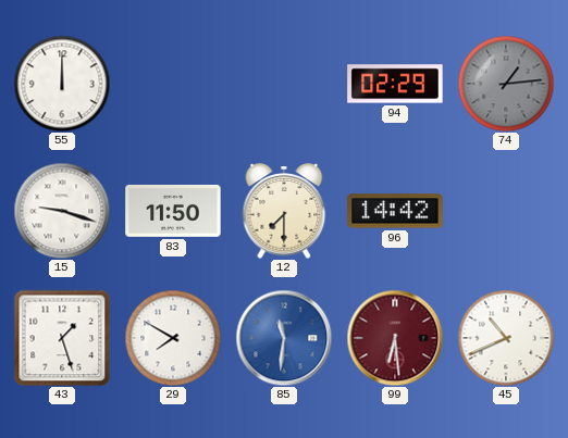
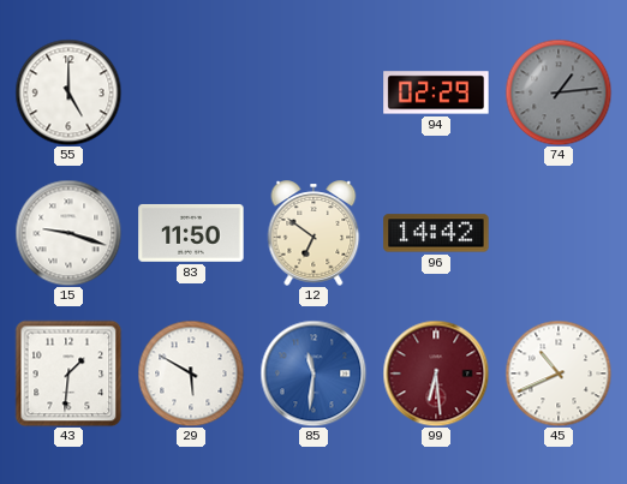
55: 12:00 -> 5:00 (68, 92)
12: 7:30 -> 6:51 (313, 233)
43: 1:27 -> 1:31 (68, 374)
29: 7:50 -> 5:50 (191, 374)
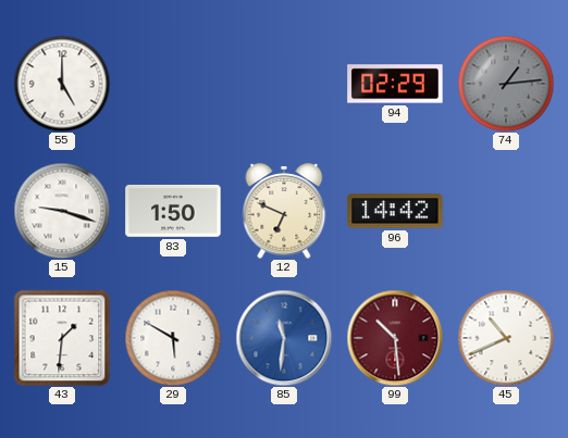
83: 11:50 -> 1:50 (173, 211)
12: 6:51 -> 6:49 (284, 211)
99: 6:29 -> 10:29 (395, 338)
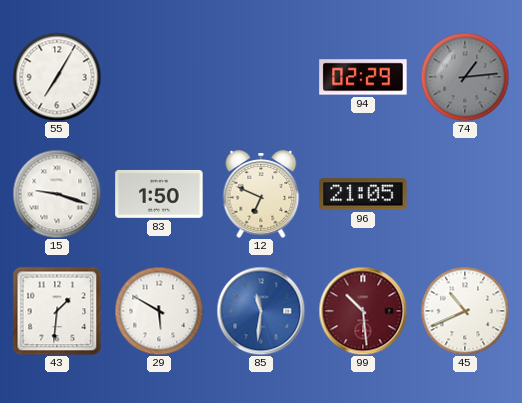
55: 5:00 -> 7:05 (57, 77)
96: 14:42 -> 21:05 (363, 194)
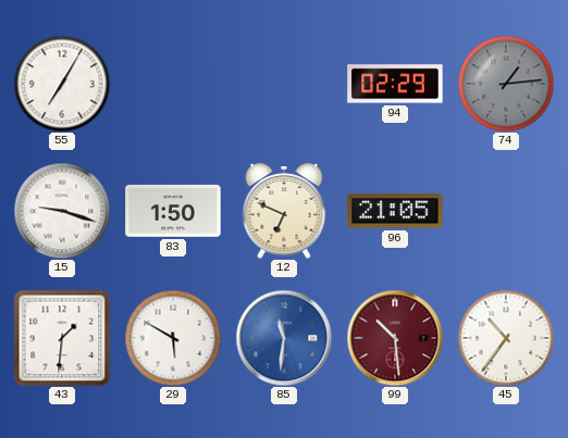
45: 10:41 -> 10:36 (506, 338)
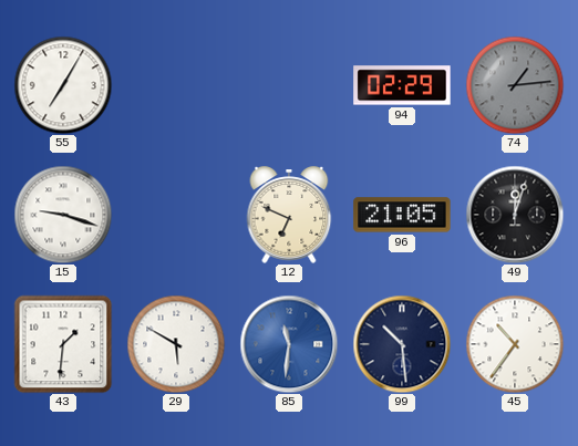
83: 1:50 -> none (173, 211)
49: none -> 12:03 (515, 215)
99 dial: burgundy -> navy (402, 344)
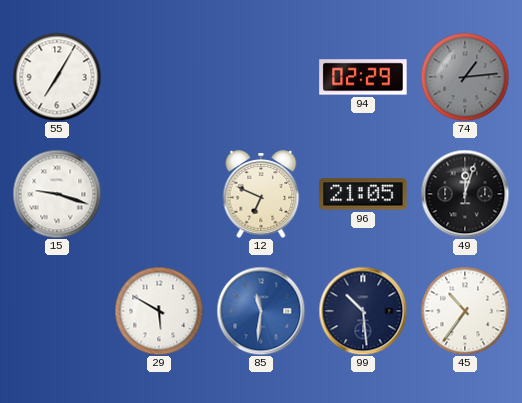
43: 1:31 -> none (63, 344)
